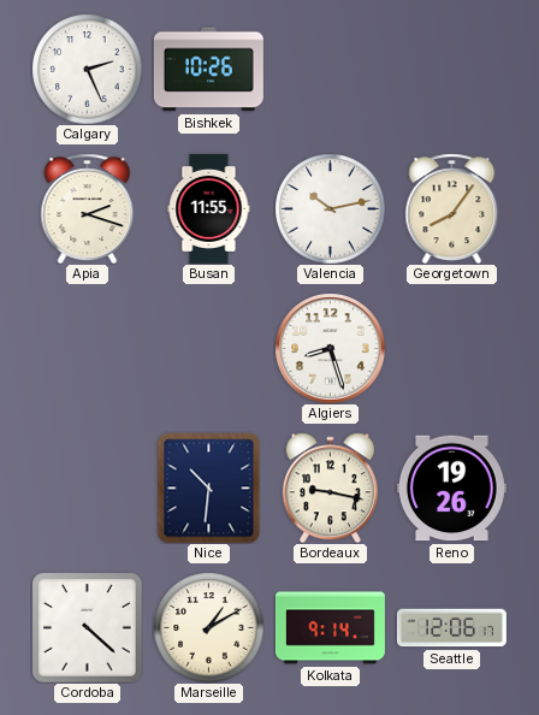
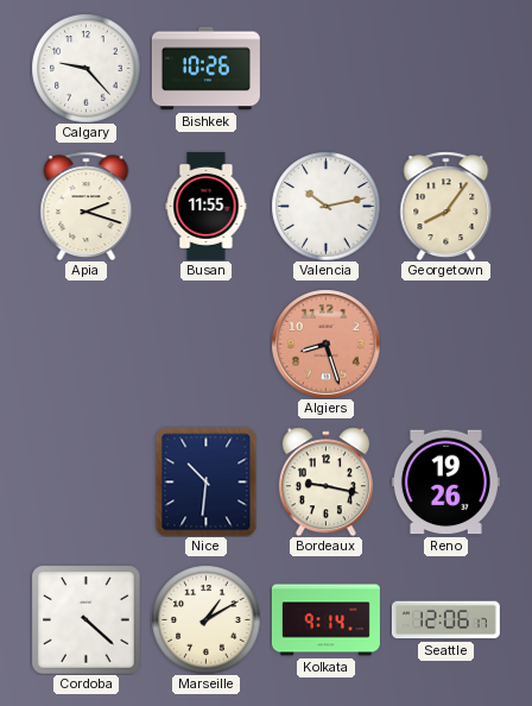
Calgary: 2:26 -> 9:23 (85, 68)
Algiers dial: white -> salmon (325, 343)
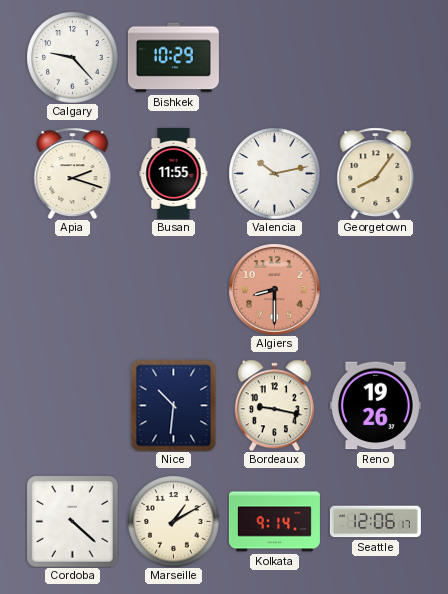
Bishkek: 10:26 -> 10:29 (173, 58)
Algiers: 8:27 -> 8:30 (274, 289)
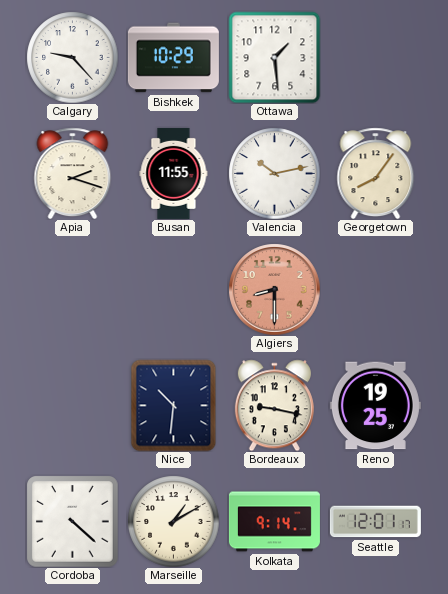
Ottawa: none -> 1:29 (274, 57)
Reno: 19:26 -> 19:25 (375, 406)
Seattle: 12:06 -> 12:01 (375, 522)
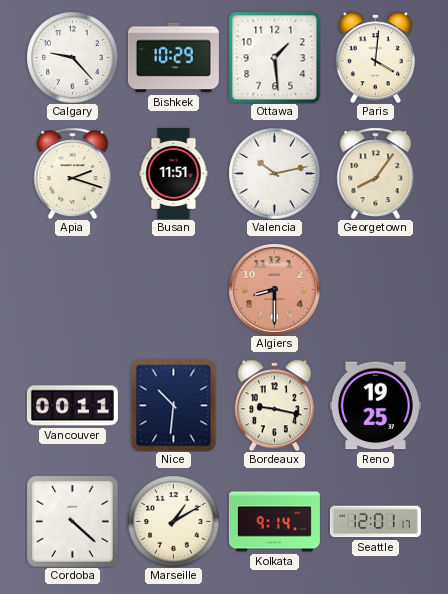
Paris: none -> 4:01 (375, 57)
Busan: 11:55 -> 11:51 (174, 173)
Vancouver: none -> 00:11 (72, 406)
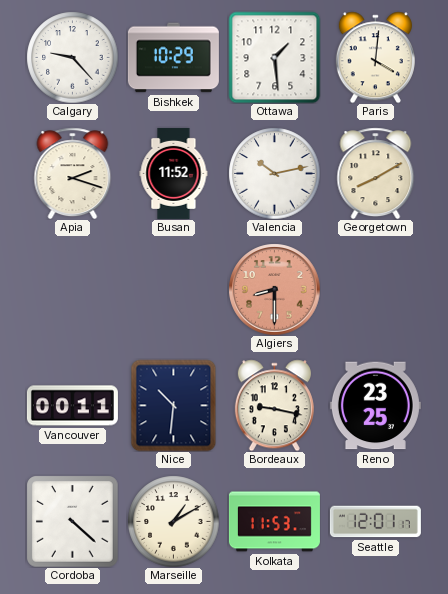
Busan: 11:51 -> 11:52 (174, 173)
Georgetown: 8:06 -> 8:10 (376, 173)
Reno: 19:25 -> 23:25 (375, 406)
Kolkata: 9:14 -> 11:53 (274, 522)
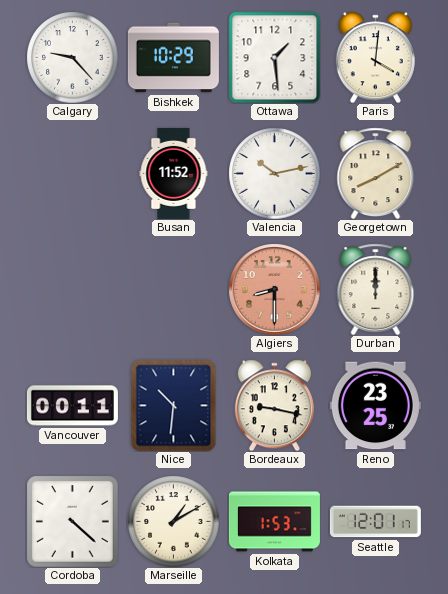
Apia: 2:18 -> none (73, 173)
Durban: none -> 12:00 (376, 289)
Kolkata: 11:53 -> 1:53 (274, 522)
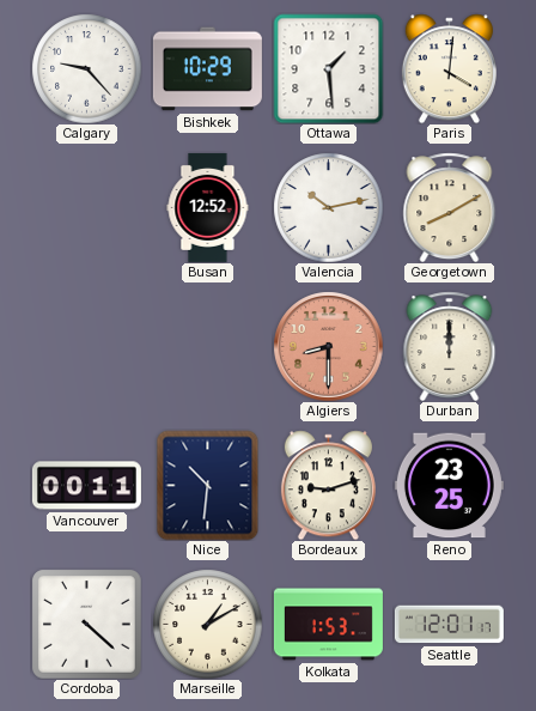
Busan: 11:52 -> 12:52 (208, 207)
Bordeaux: 9:17 -> 9:12 (328, 485)
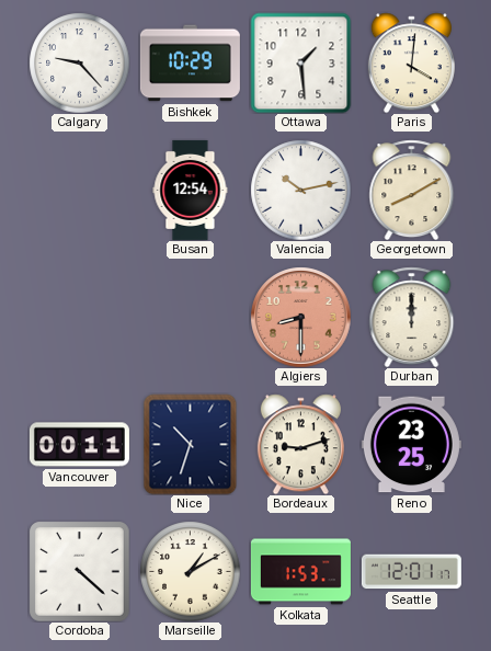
Busan: 12:52 -> 12:54 (191, 190)
Nice: 10:31 -> 10:33 (191, 444)
